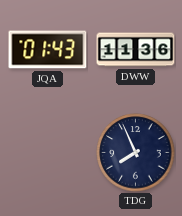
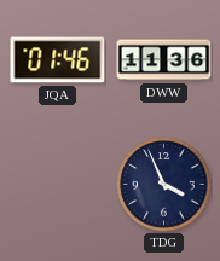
JQA: 01:43 -> 01:46 (58, 60)
TDG: 7:56 -> 3:56 (164, 185)
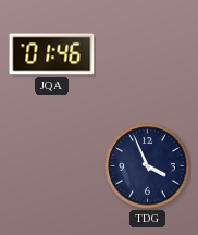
DWW: 11:36 -> none (164, 60)
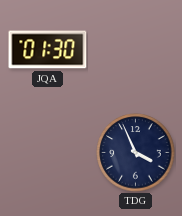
JQA: 01:46 -> 01:30 (48, 50)
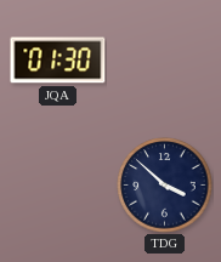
TDG: 3:56 -> 3:52 (165, 186)
